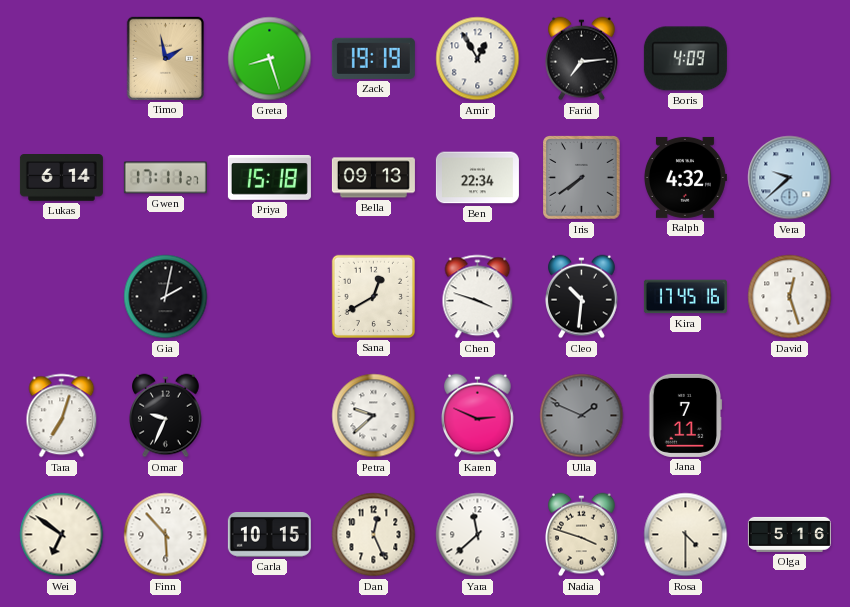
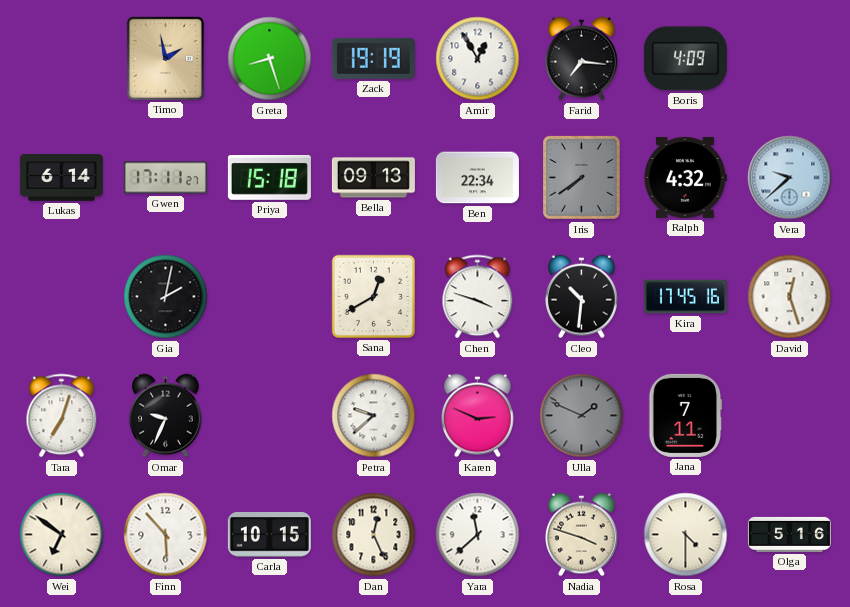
Farid: 7:14 -> 7:16 (582, 59)
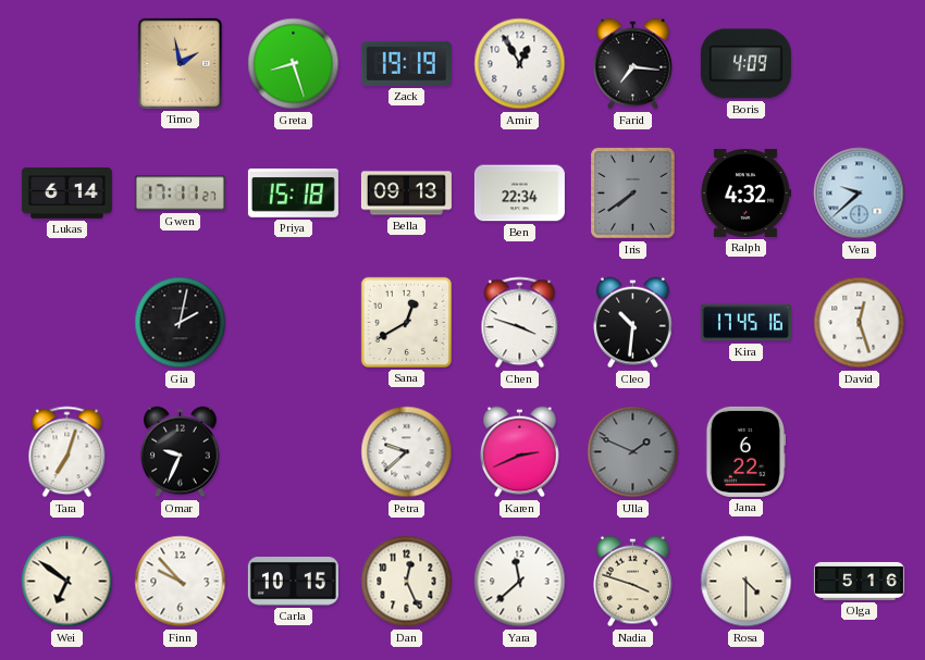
Karen: 2:49 -> 2:41 (520, 452)
Jana: 7:11 -> 6:22 (747, 451)
Finn: 5:53 -> 9:53 (181, 582)
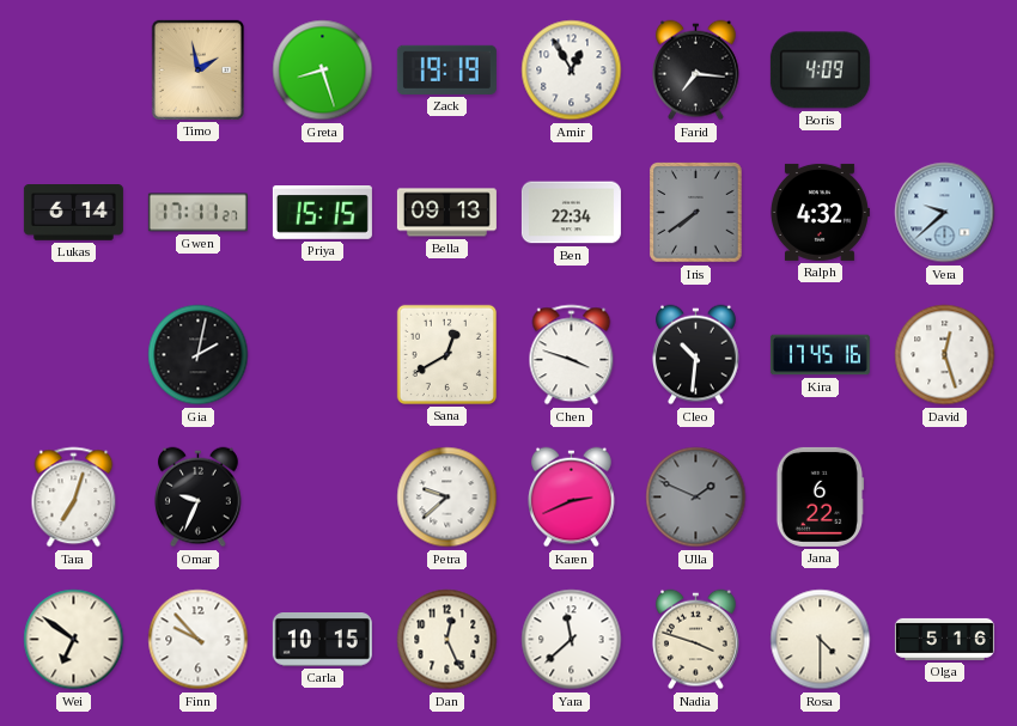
Priya: 15:18 -> 15:15 (322, 213)
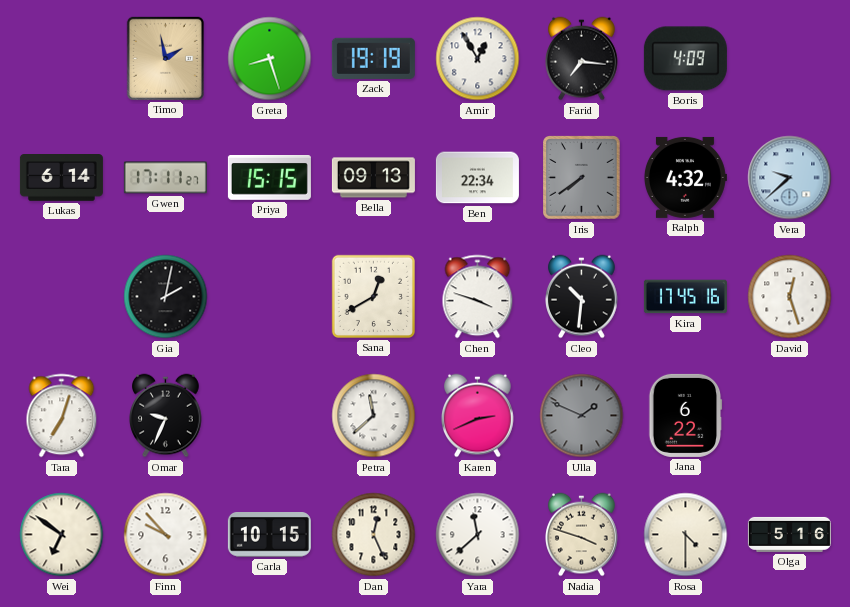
Petra: 9:38 -> 11:38 (374, 416)
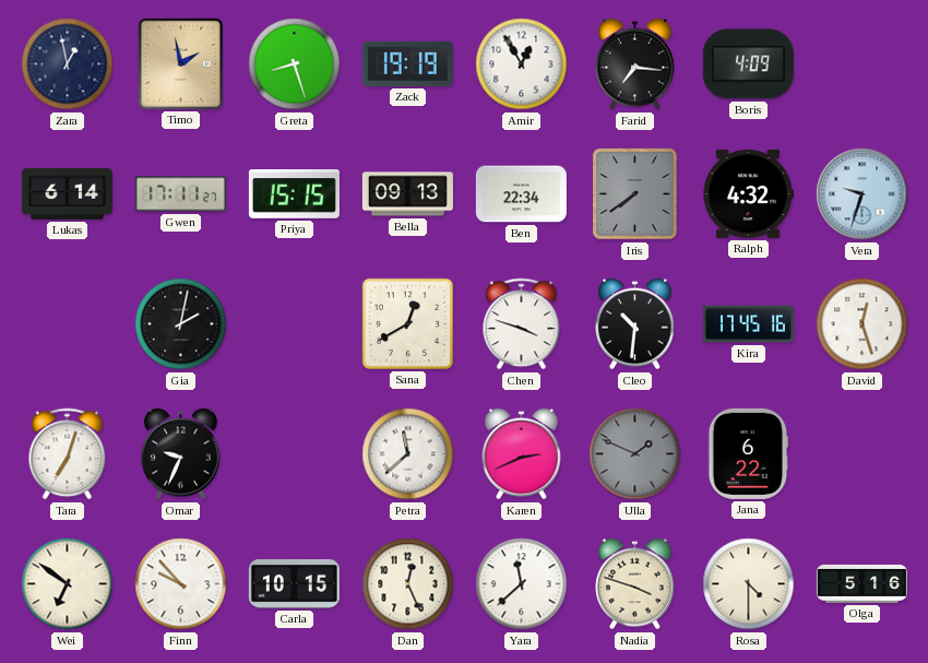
Zara: none -> 12:58 (68, 64)
Vera: 9:38 -> 9:33 (862, 194)
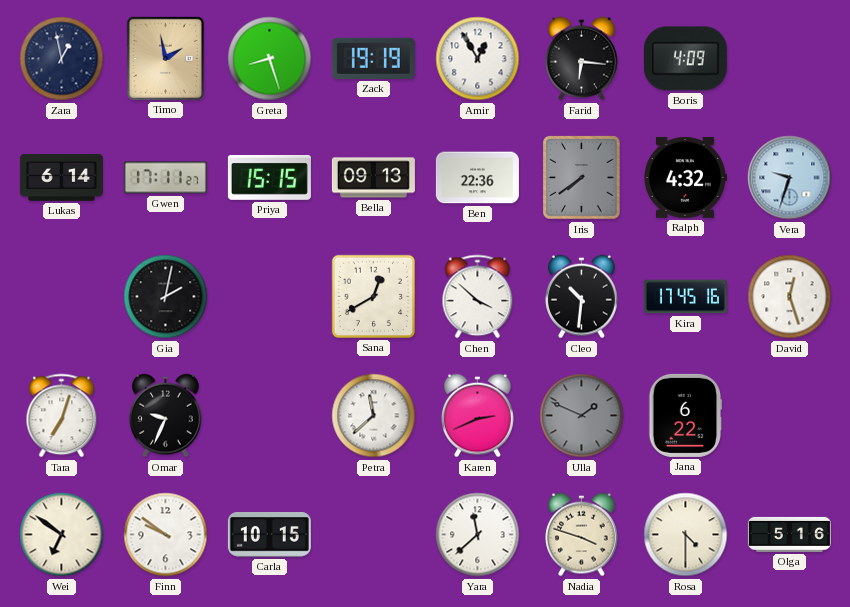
Farid: 7:16 -> 6:16 (582, 59)
Ben: 22:34 -> 22:36 (477, 178)
Chen: 3:48 -> 3:52 (478, 297)
Finn: 9:53 -> 9:51 (166, 535)
Dan: 12:26 -> none (408, 584)
